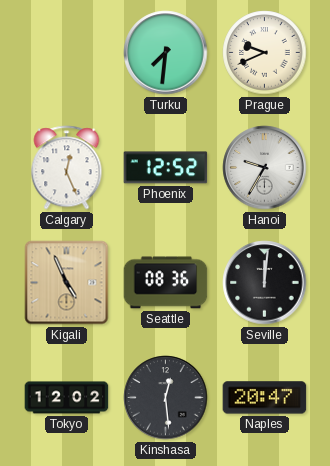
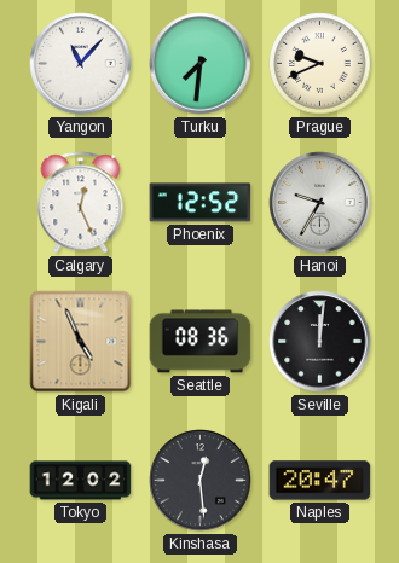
Yangon: none -> 11:07 (81, 64)
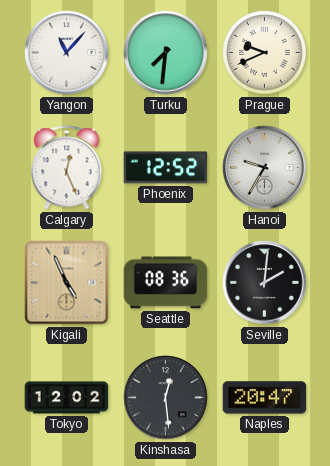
Seville: 12:01 -> 2:01 (265, 283)
